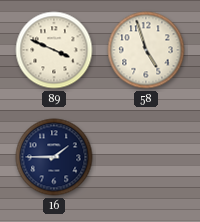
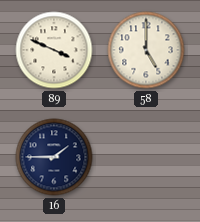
58: 4:57 -> 5:00 (146, 50)
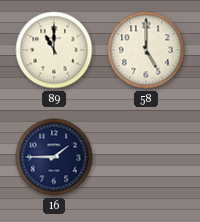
89: 3:49 -> 11:00 (54, 50)
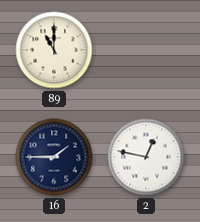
58: 5:00 -> none (146, 50)
2: none -> 12:47 (146, 157)
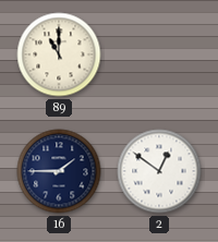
2: 12:47 -> 12:51 (159, 171)
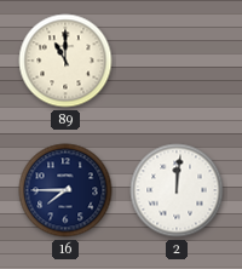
16: 1:45 -> 7:45 (65, 190)
2: 12:51 -> 12:01 (177, 190)
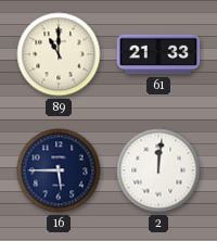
61: none -> 21:33 (158, 54)
16: 7:45 -> 5:45 (59, 170)
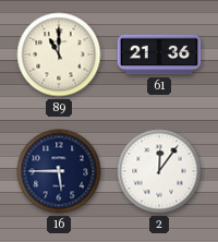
61: 21:33 -> 21:36 (159, 55)
2: 12:01 -> 12:06 (159, 171)
